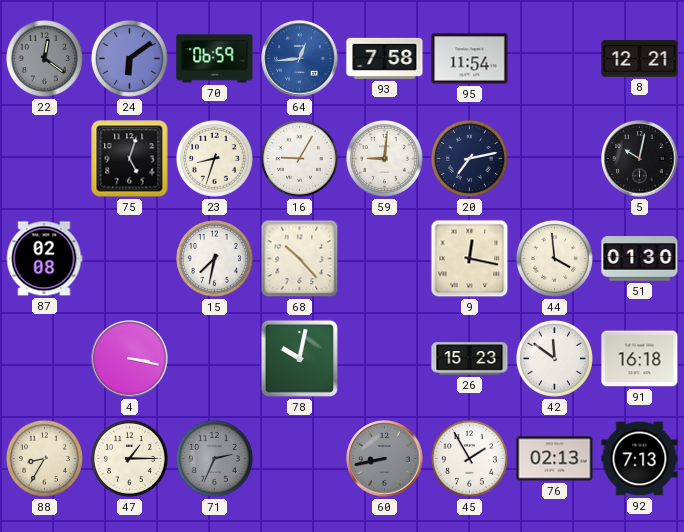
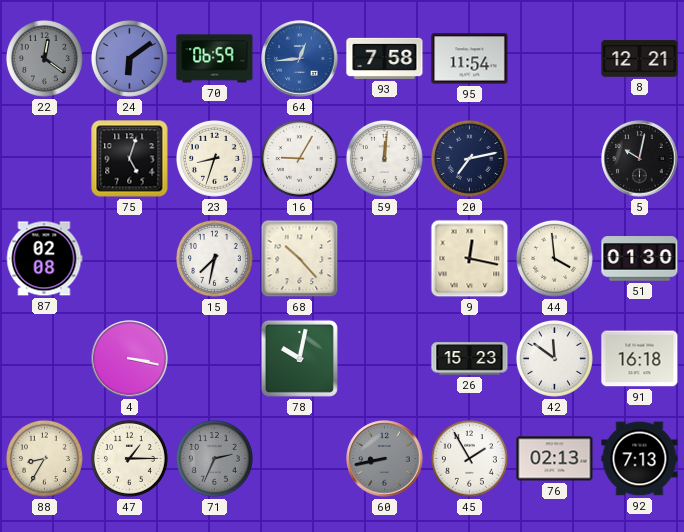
59: 9:01 -> 12:01 (384, 158)
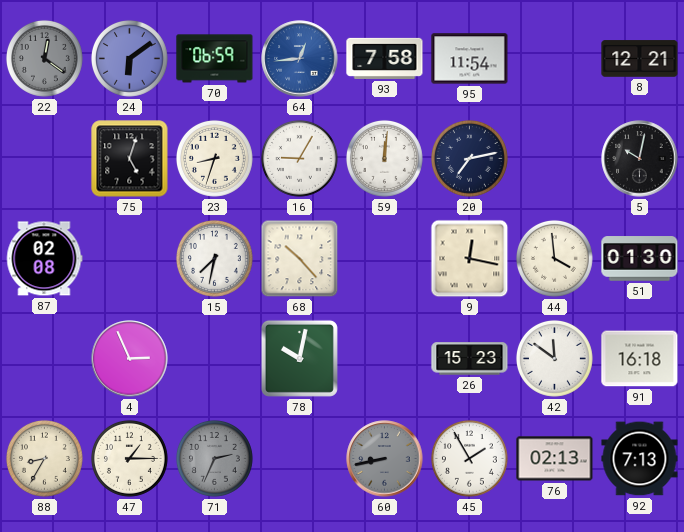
4: 3:17 -> 2:56 (130, 359)
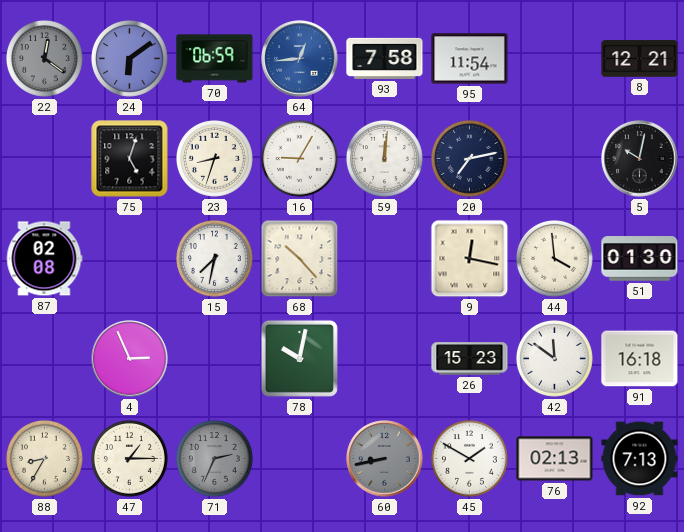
45: 1:55 -> 1:50 (469, 458)
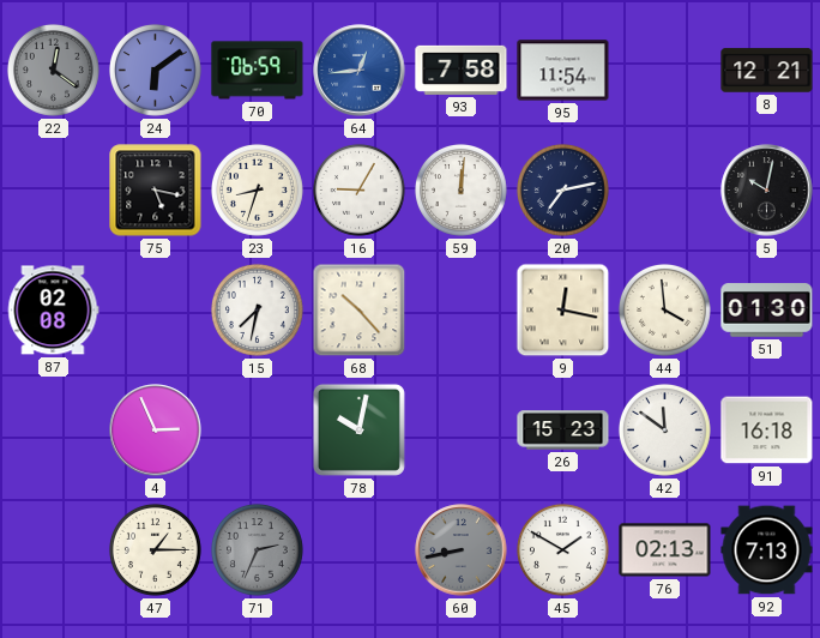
75: 5:03 -> 5:17 (156, 191)
88: 8:35 -> none (44, 458)
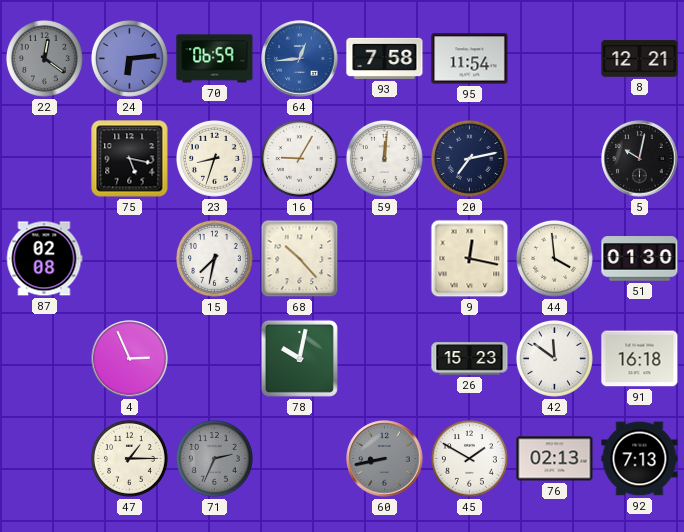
24: 6:09 -> 6:14 (129, 58)
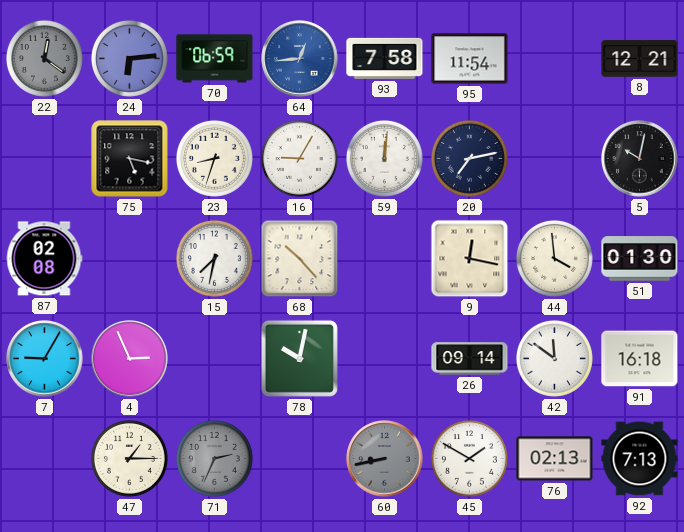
7: none -> 9:05 (45, 359)
26: 15:23 -> 09:14 (470, 359)
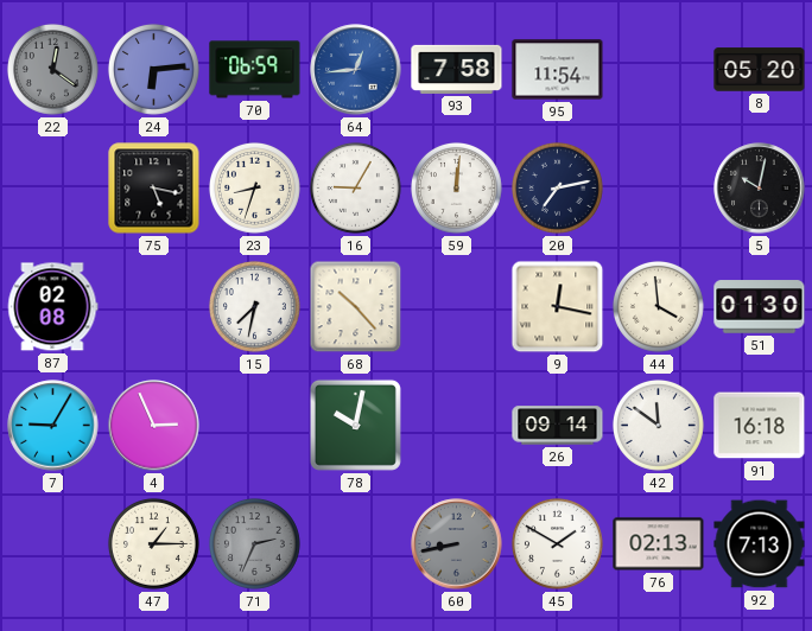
8: 12:21 -> 05:20 (760, 70)
